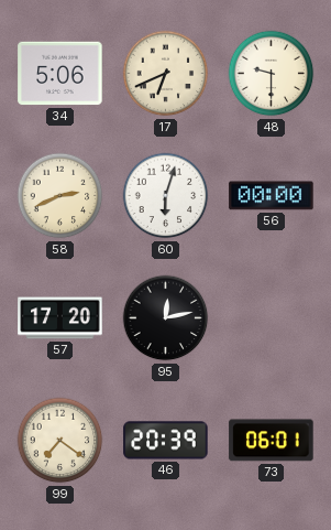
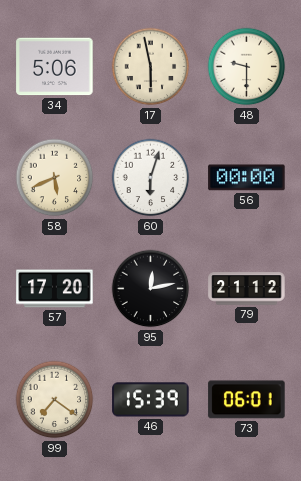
17: 6:41 -> 5:58 (151, 67)
58: 2:41 -> 5:41 (55, 178)
79: none -> 21:12 (247, 289)
46: 20:39 -> 15:39 (151, 400)
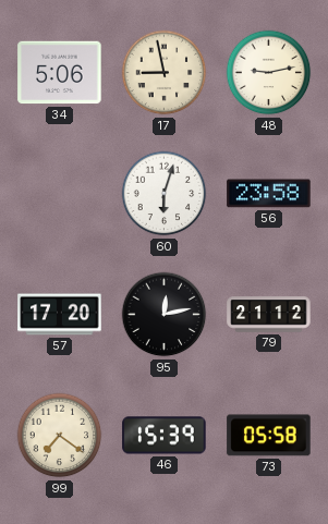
17: 5:58 -> 8:58 (165, 73)
48: 9:30 -> 9:13 (269, 73)
58: 5:41 -> none (55, 178)
56: 00:00 -> 23:58 (269, 194)
73: 06:01 -> 05:58 (269, 436)
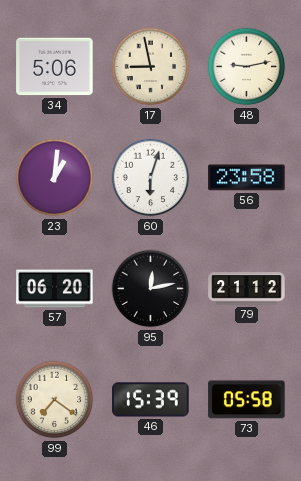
23: none -> 1:01 (55, 178)
57: 17:20 -> 06:20 (55, 289)
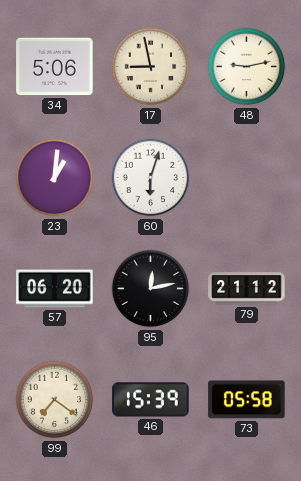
56: 23:58 -> none (247, 178)
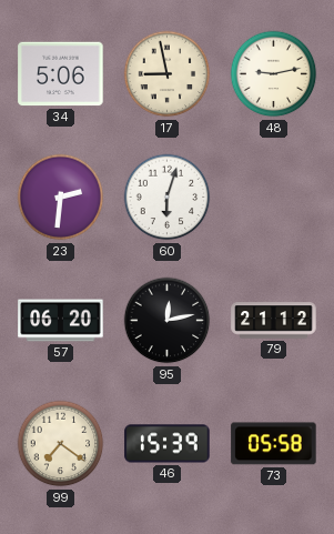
23: 1:01 -> 2:31 (61, 198)
